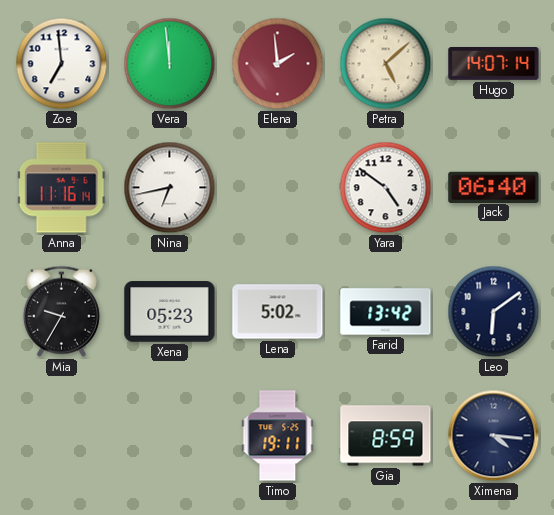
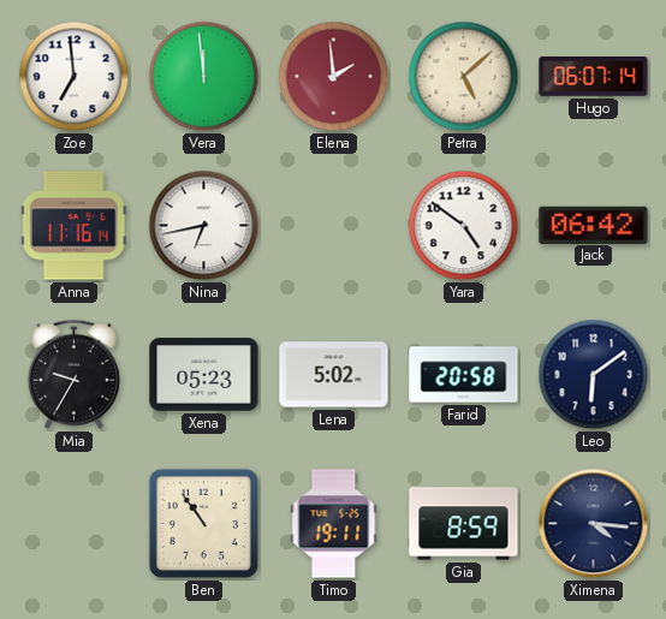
Hugo: 14:07 -> 06:07 (594, 77)
Jack: 06:40 -> 06:42 (594, 225)
Farid: 13:42 -> 20:58 (464, 375)
Ben: none -> 10:54 (203, 523)
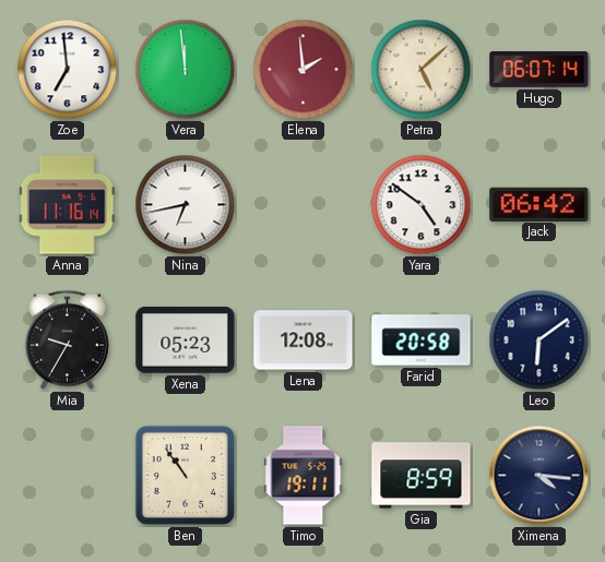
Lena: 5:02 -> 12:08 (304, 340)
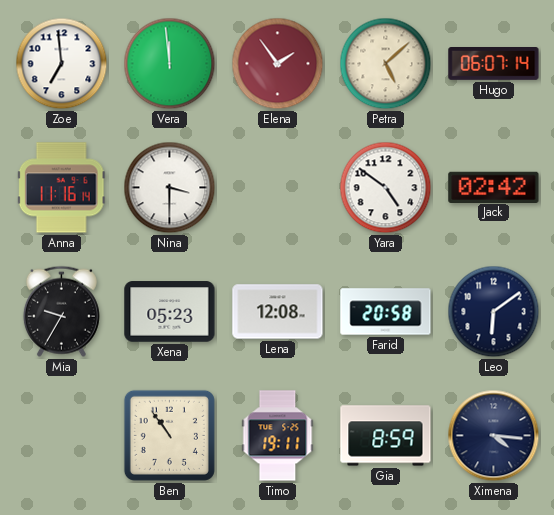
Elena: 1:59 -> 1:54 (278, 64)
Nina: 6:43 -> 3:30 (170, 188)
Jack: 06:42 -> 02:42 (494, 187)
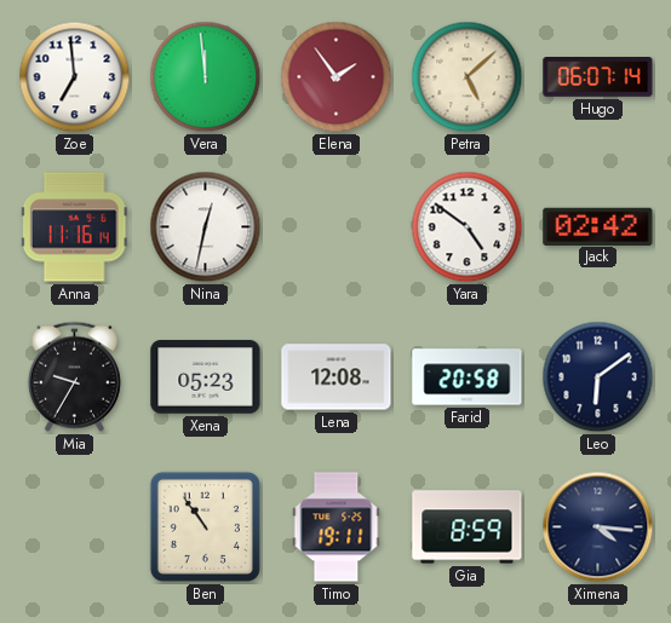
Nina: 3:30 -> 12:32 (206, 227)
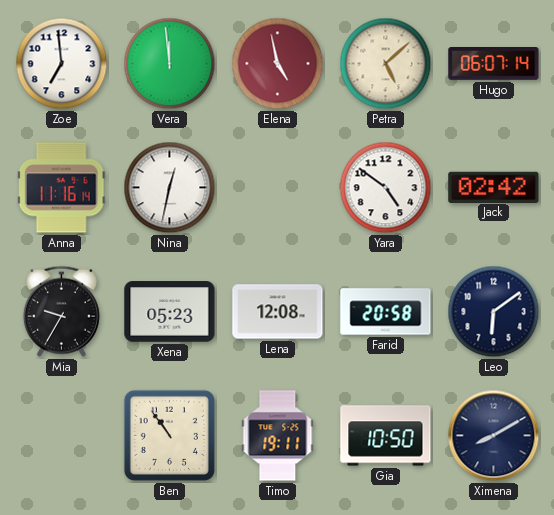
Elena: 1:54 -> 4:58 (278, 64)
Gia: 8:59 -> 10:50 (386, 436)
Ximena: 4:16 -> 8:10 (494, 436)
